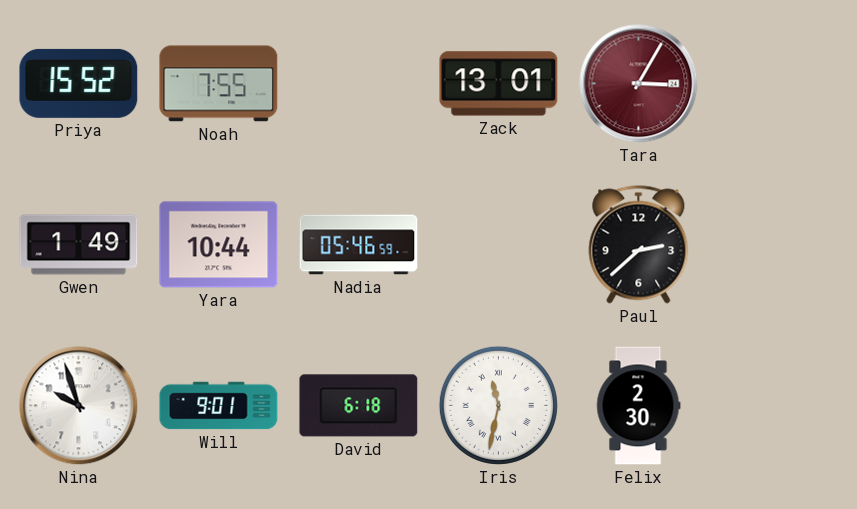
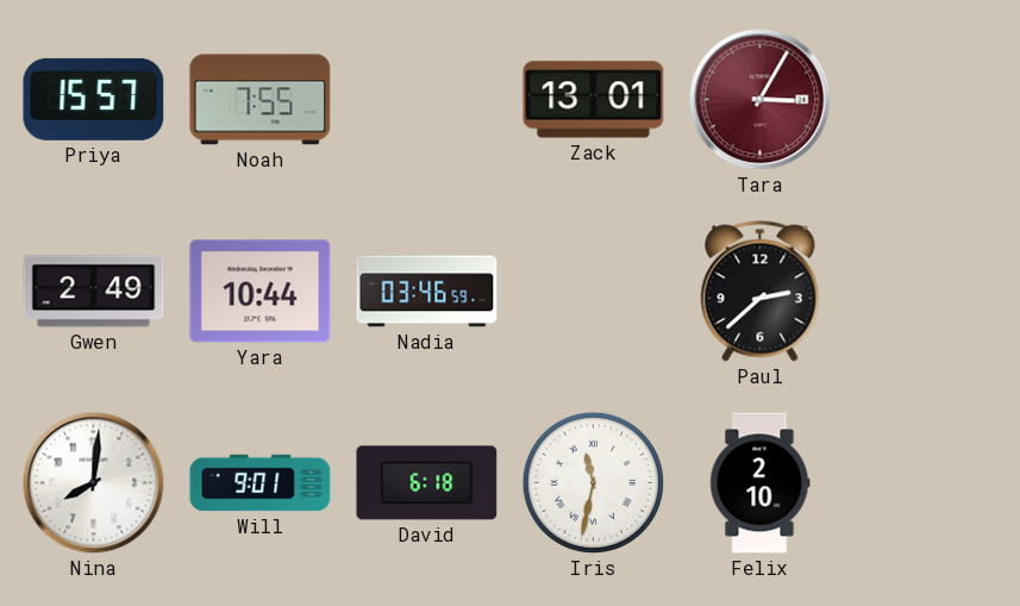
Priya: 15:52 -> 15:57 (94, 99)
Gwen: 1:49 -> 2:49 (94, 292)
Nadia: 05:46 -> 03:46 (427, 292)
Nina: 9:57 -> 8:01 (94, 483)
Felix: 2:30 -> 2:10 (759, 483)
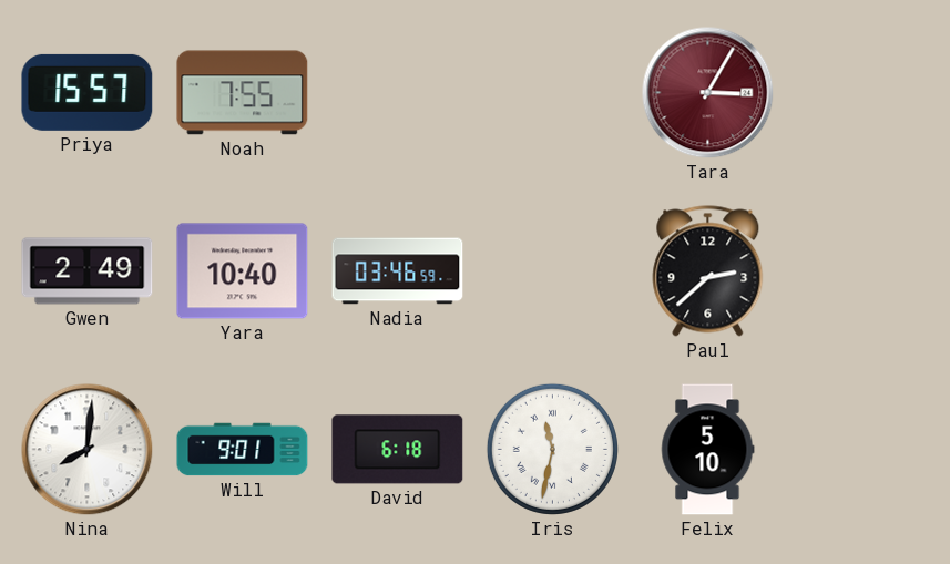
Zack: 13:01 -> none (594, 100)
Yara: 10:44 -> 10:40 (243, 271)
Felix: 2:10 -> 5:10 (707, 450)
